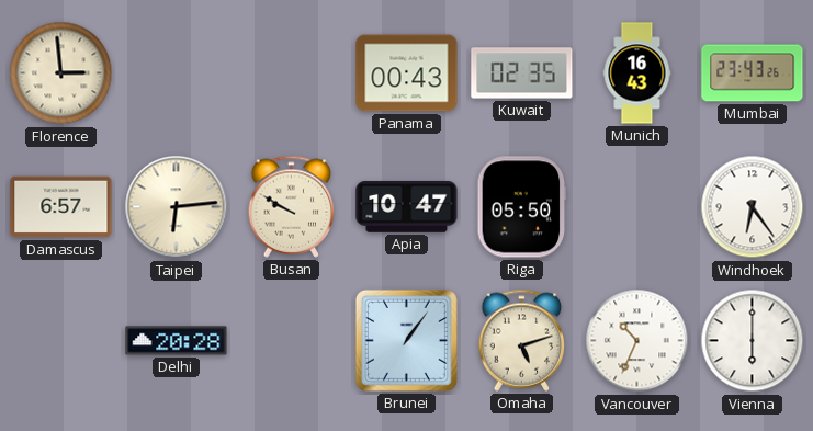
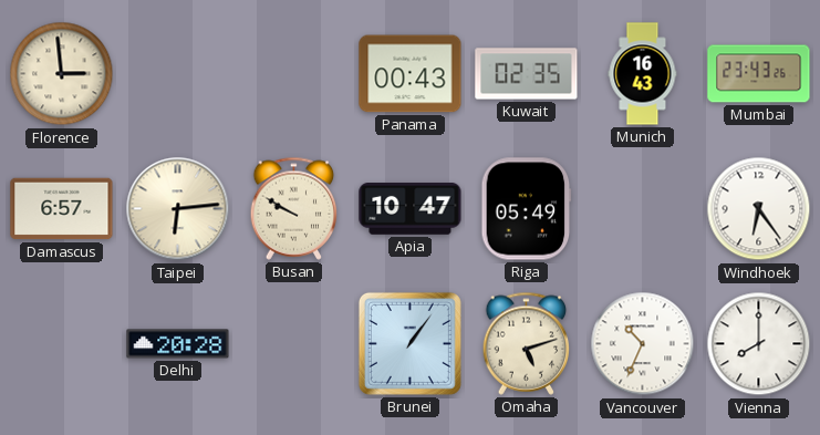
Riga: 05:50 -> 05:49 (527, 209)
Vienna: 6:00 -> 8:00 (759, 344)
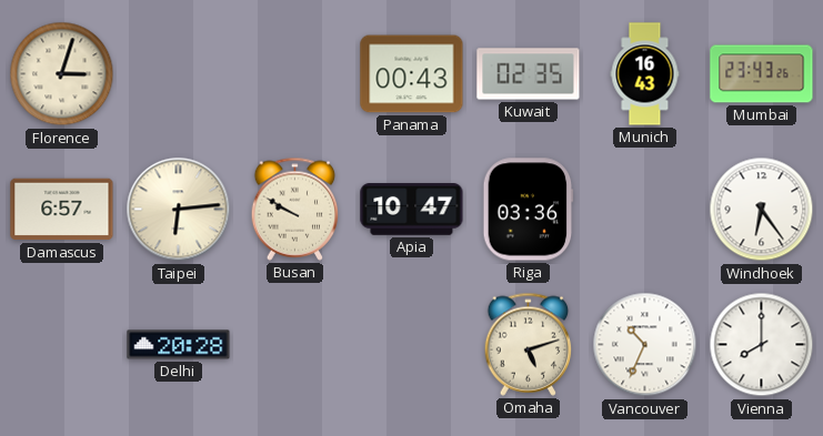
Florence: 2:59 -> 3:03 (62, 74)
Riga: 05:49 -> 03:36 (529, 210)
Brunei: 1:06 -> none (409, 343)
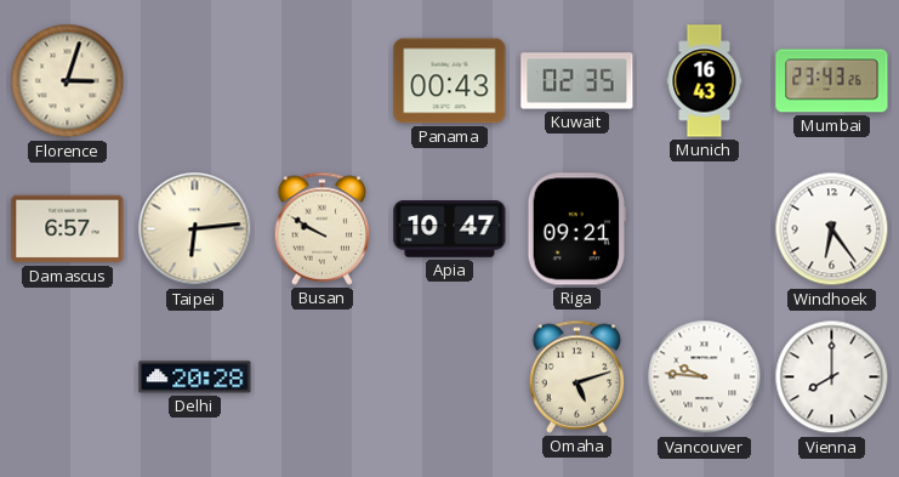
Riga: 03:36 -> 09:21 (577, 229)
Vancouver: 10:34 -> 9:46 (705, 377)
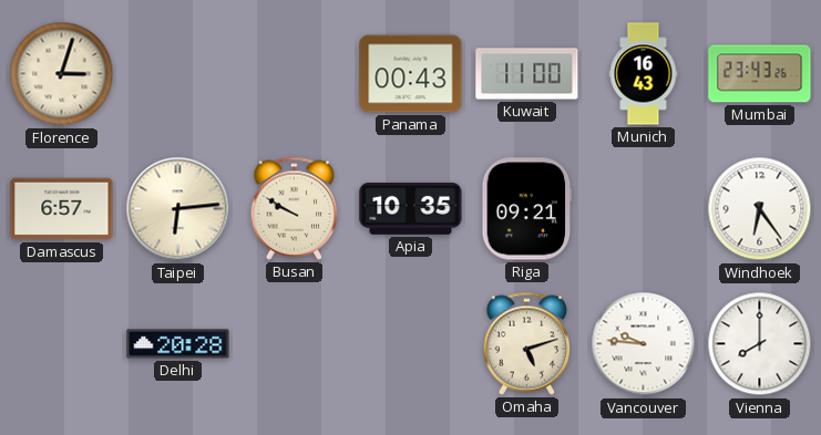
Kuwait: 02:35 -> 11:00 (527, 74)
Apia: 10:47 -> 10:35 (411, 209)
